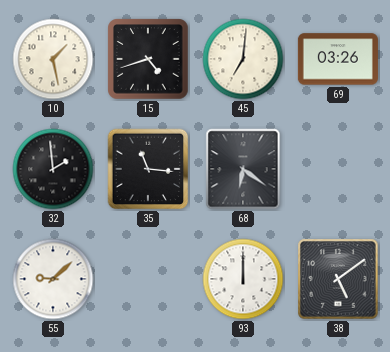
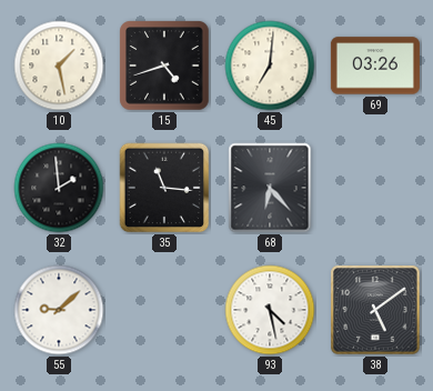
68: 6:21 -> 6:23 (270, 188)
93: 12:00 -> 4:28 (270, 310)
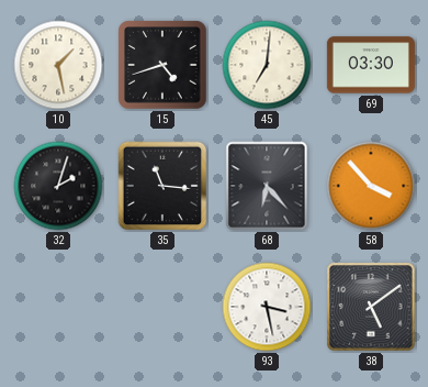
69: 03:26 -> 03:30 (371, 65)
32: 1:59 -> 2:03 (58, 186)
58: none -> 3:53 (371, 186)
55: 9:08 -> none (59, 310)
93: 4:28 -> 3:28 (267, 307)
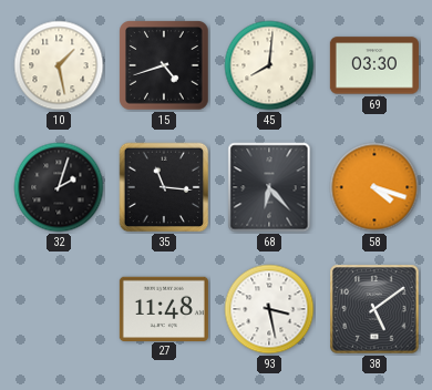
45: 7:01 -> 8:01 (269, 65)
58: 3:53 -> 4:18 (374, 187)
27: none -> 11:48 (164, 308)
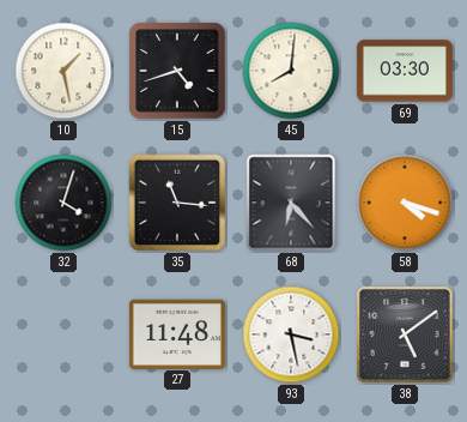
32: 2:03 -> 4:03 (63, 203)
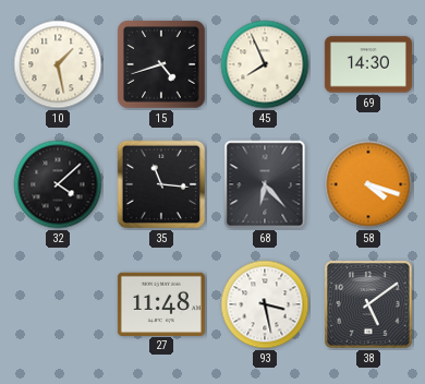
45: 8:01 -> 7:56 (265, 64)
69: 03:30 -> 14:30 (368, 64)
32: 4:03 -> 4:08 (58, 184)
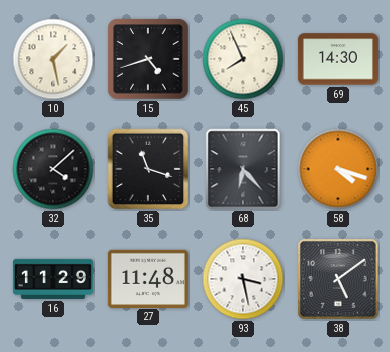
35: 11:16 -> 11:18 (148, 169)
16: none -> 11:29 (53, 279)
